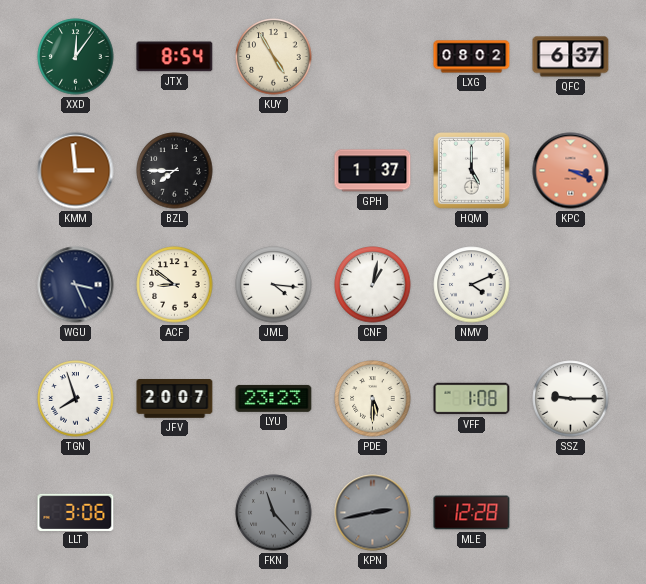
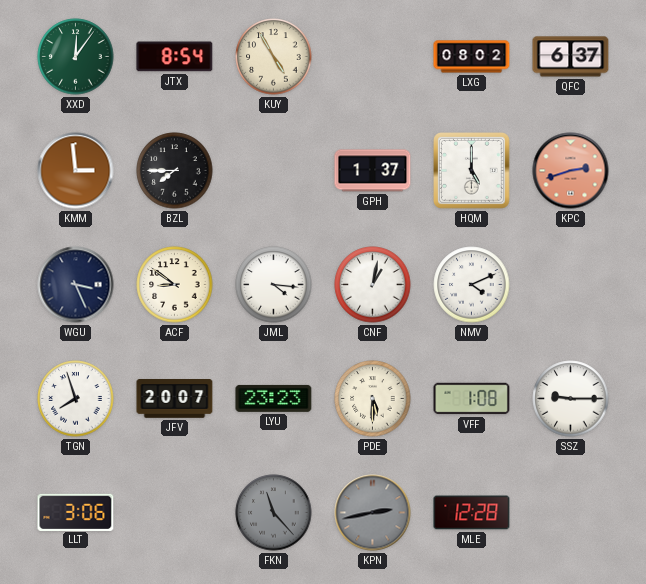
KPC: 3:19 -> 2:42 (571, 171)
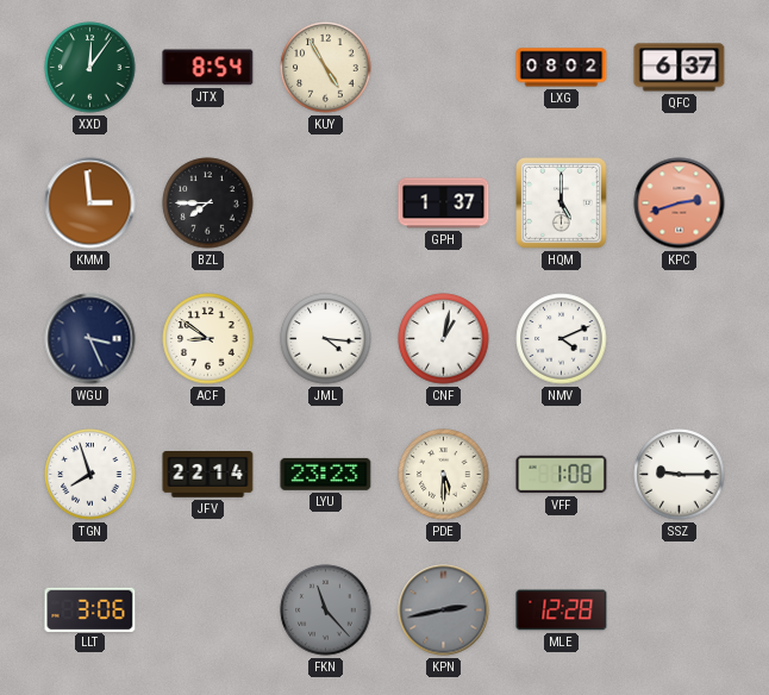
JFV: 20:07 -> 22:14 (208, 475)
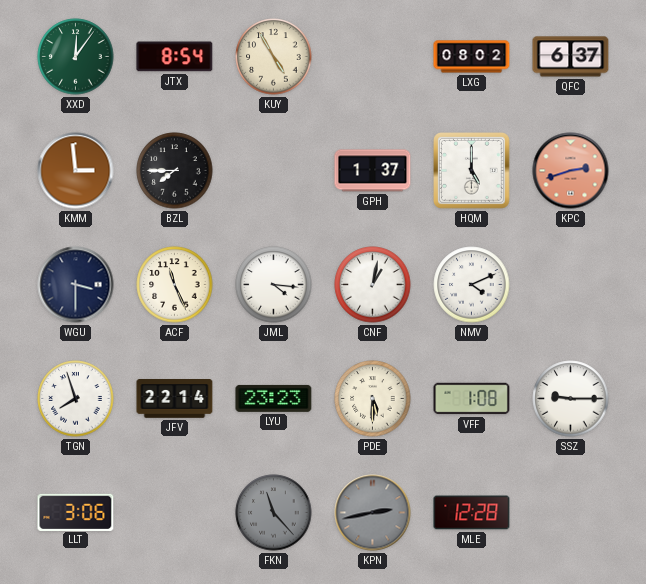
WGU: 3:26 -> 3:30 (76, 285)
ACF: 8:51 -> 11:26 (175, 285)
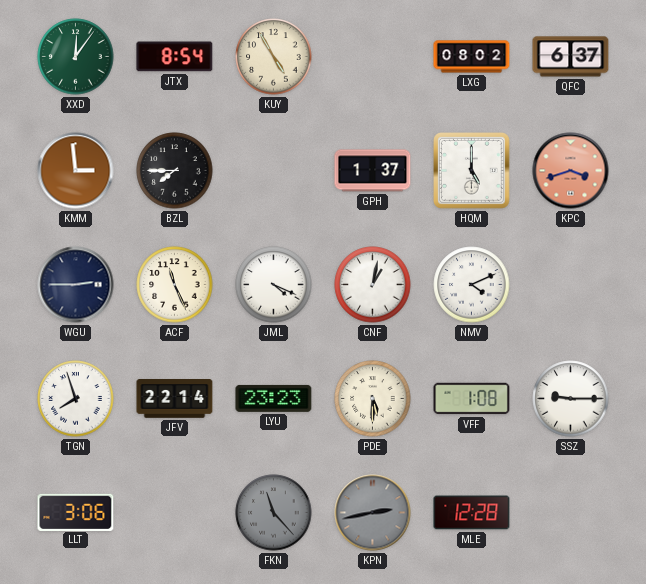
KPC: 2:42 -> 3:42 (571, 171)
WGU: 3:30 -> 2:45 (76, 285)
JML: 4:16 -> 4:19 (274, 285)
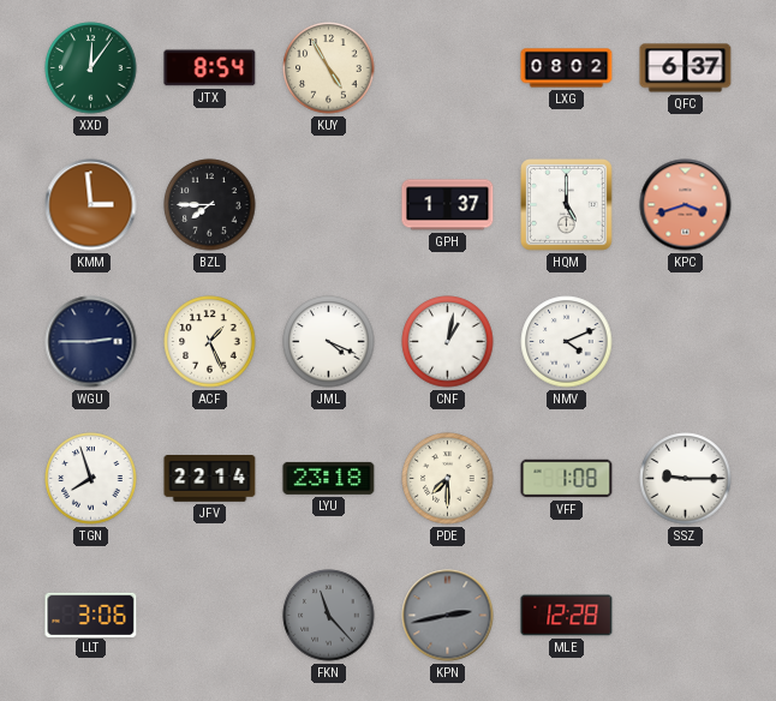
ACF: 11:26 -> 1:26 (210, 342)
LYU: 23:23 -> 23:18 (329, 478)
PDE: 5:30 -> 7:30 (448, 479)
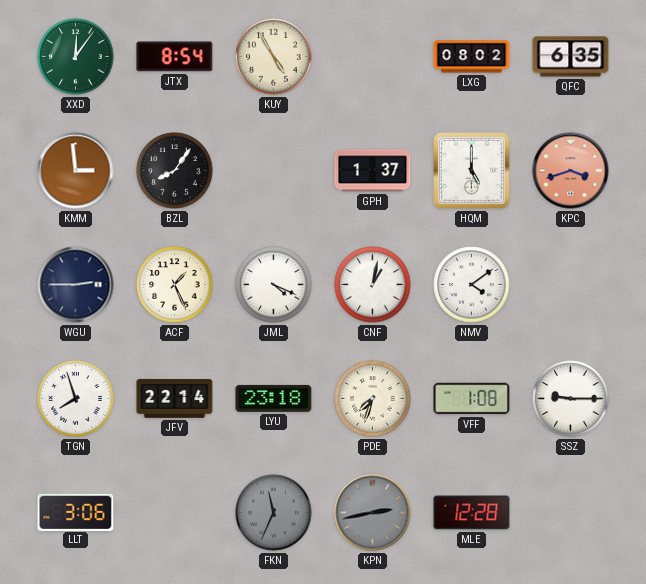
QFC: 6:37 -> 6:35 (571, 57)
BZL: 7:45 -> 8:06 (175, 171)
NMV: 4:11 -> 4:09 (472, 285)
PDE: 7:30 -> 7:33 (373, 399)
FKN: 11:23 -> 11:34 (274, 513)
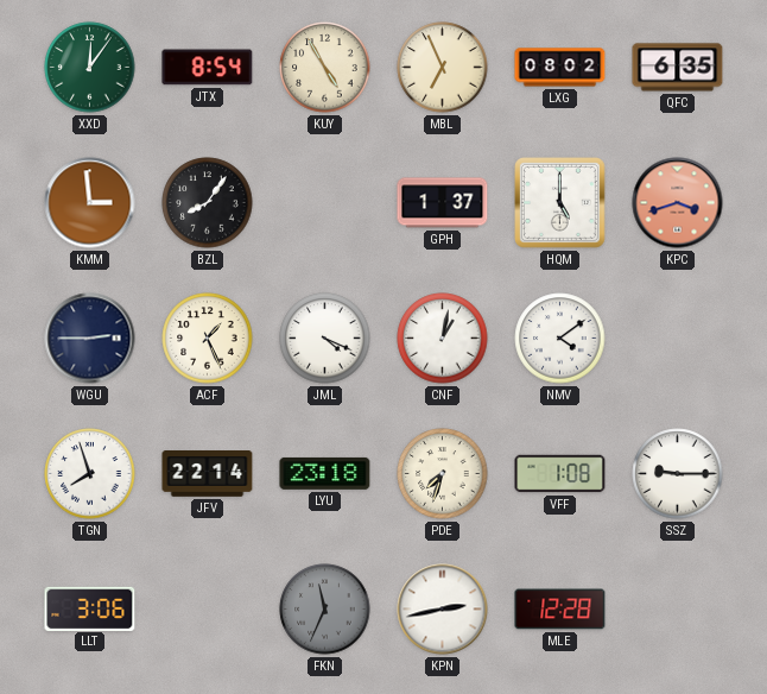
MBL: none -> 6:56 (443, 68)
KPN dial: grey -> white (443, 610)
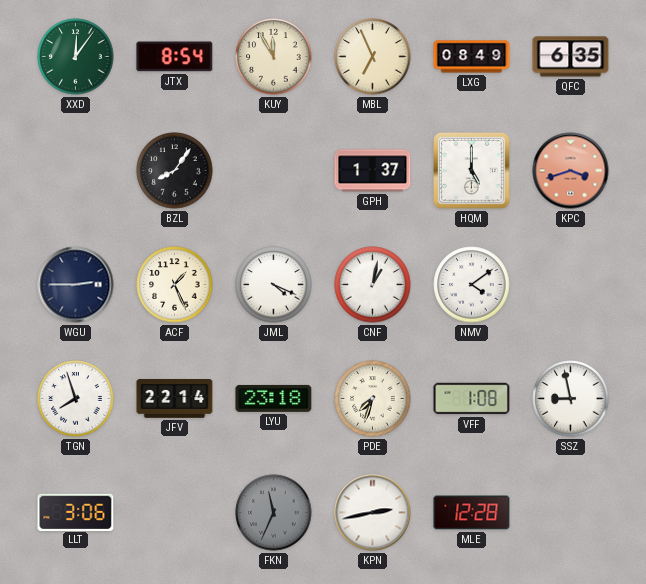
KUY: 4:55 -> 11:55 (274, 57)
LXG: 08:02 -> 08:49 (472, 57)
KMM: 2:59 -> none (90, 203)
SSZ: 9:15 -> 8:58 (571, 399)
